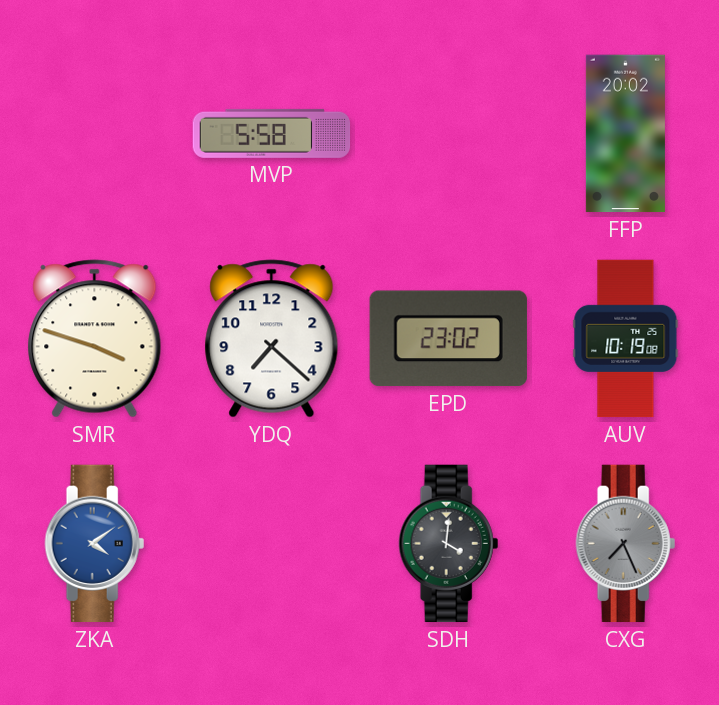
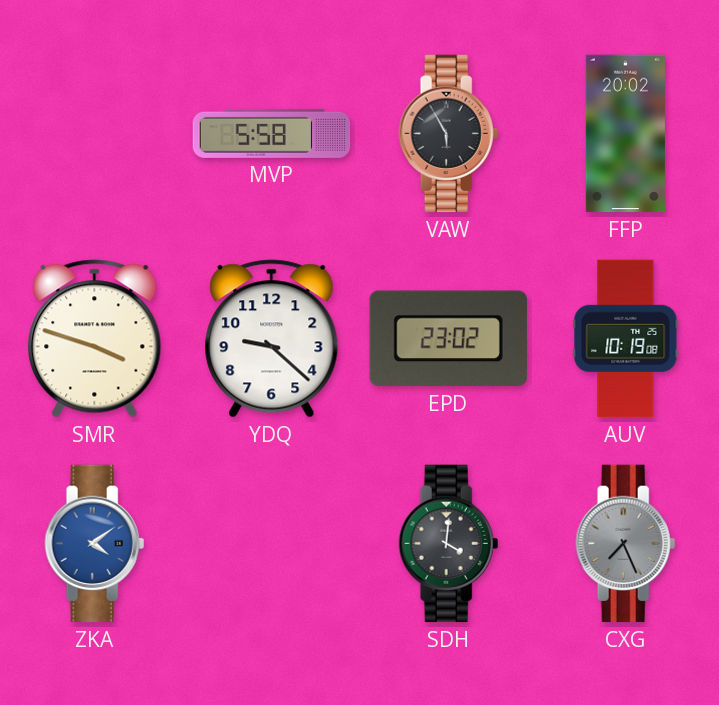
VAW: none -> 5:55 (449, 134)
YDQ: 7:22 -> 9:22 (272, 339)
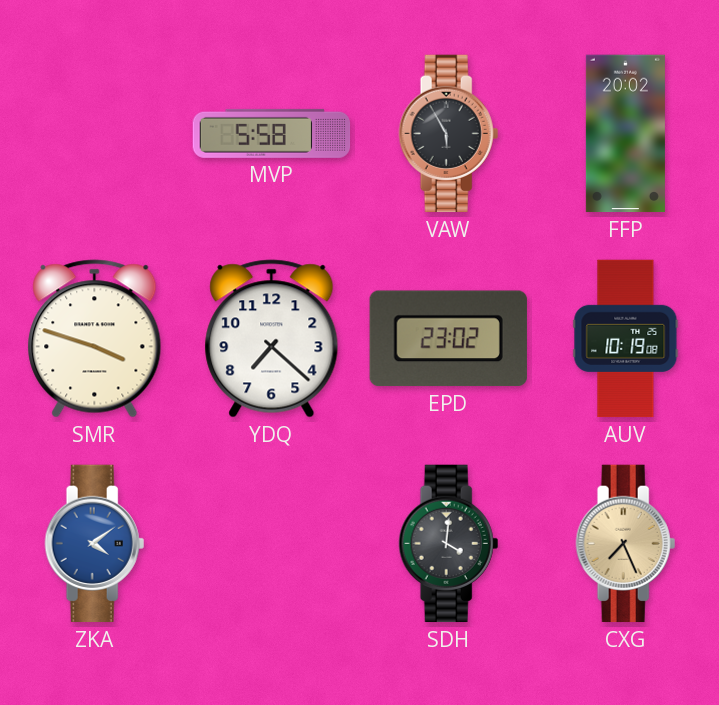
YDQ: 9:22 -> 7:22 (272, 339)
CXG dial: grey -> champagne (626, 544)
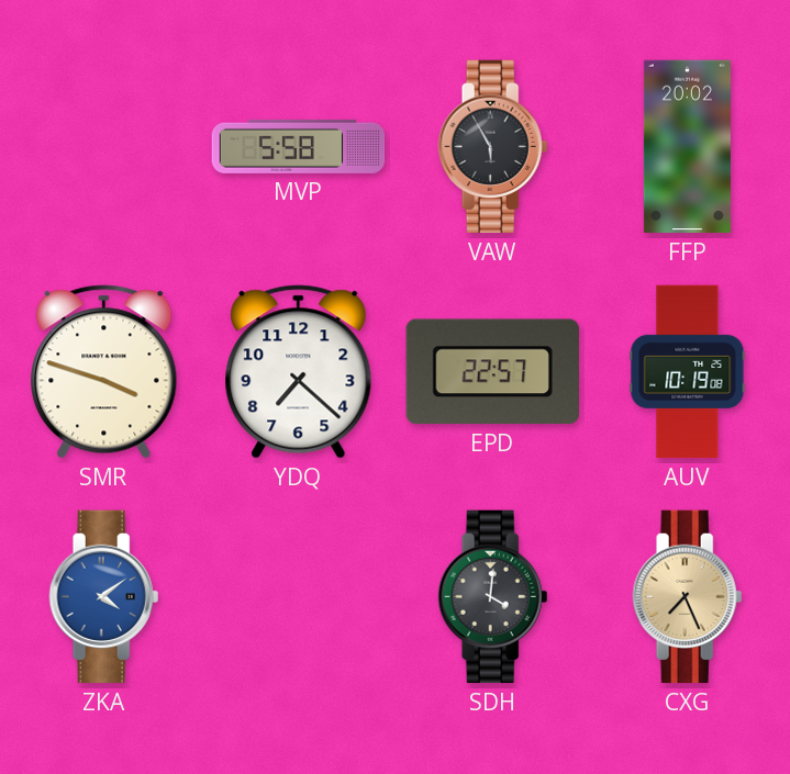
EPD: 23:02 -> 22:57 (492, 372)
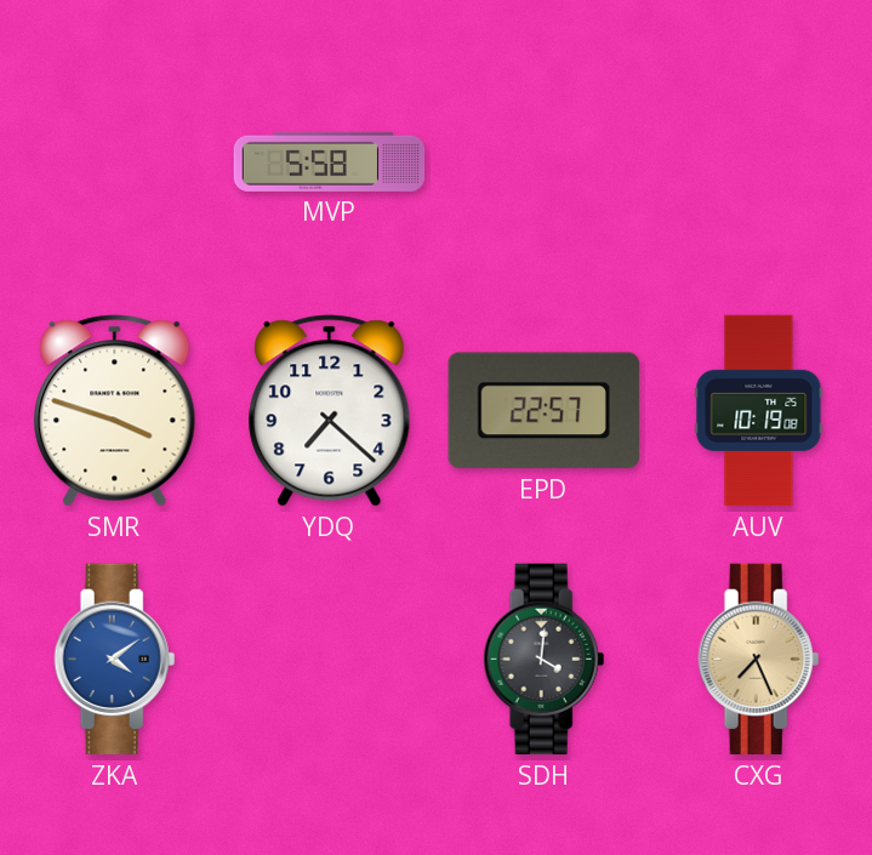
VAW: 5:55 -> none (493, 147)
FFP: 20:02 -> none (687, 147)
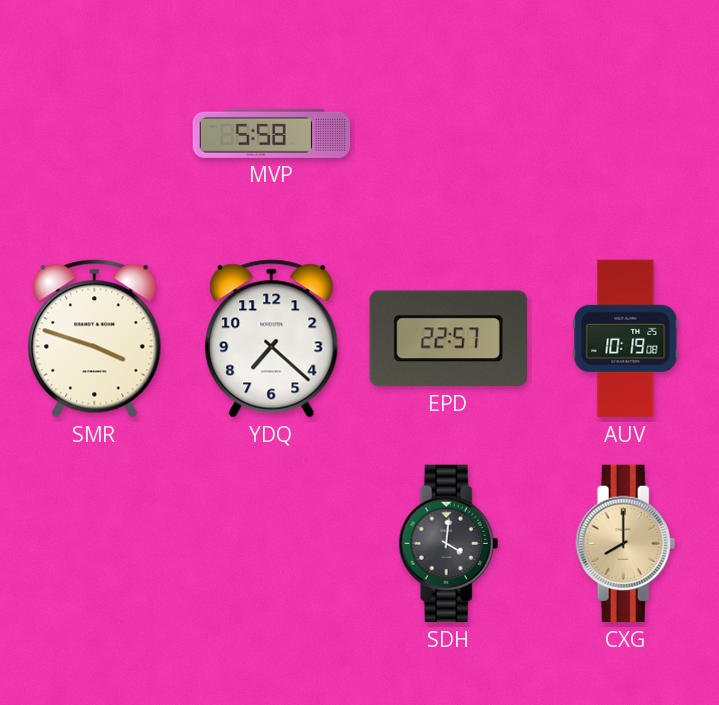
ZKA: 4:09 -> none (115, 660)
CXG: 7:26 -> 8:00 (626, 544)
